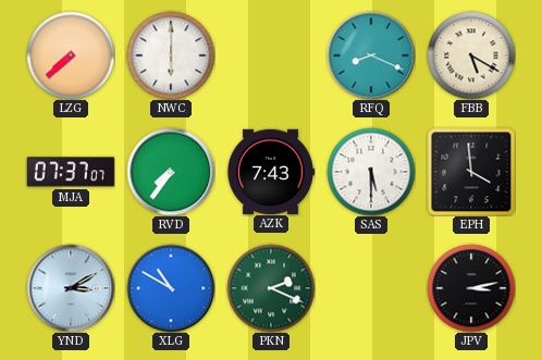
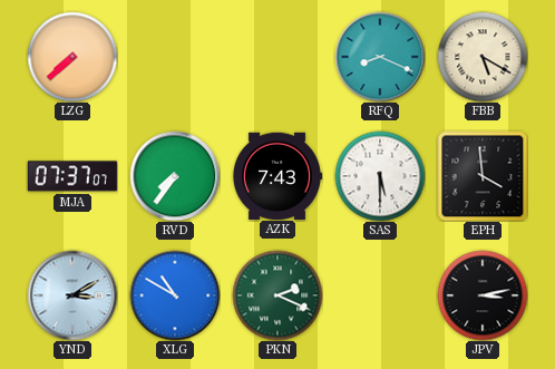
NWC: 6:00 -> none (171, 55)
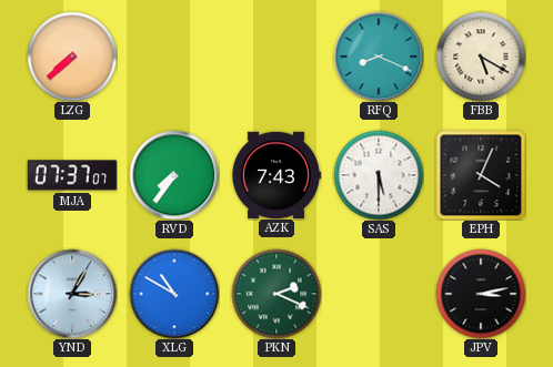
EPH: 3:59 -> 4:04 (481, 175)
YND: 3:10 -> 3:05 (72, 294)
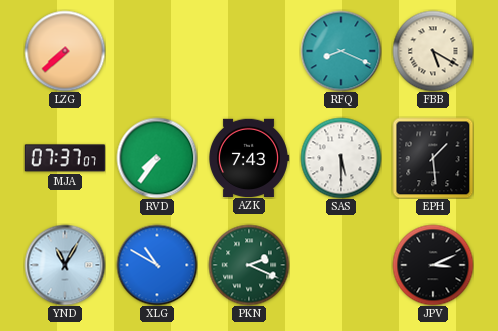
EPH: 4:04 -> 1:29 (433, 158)
YND: 3:05 -> 11:05 (65, 265)
JPV: 3:13 -> 3:11 (433, 265)
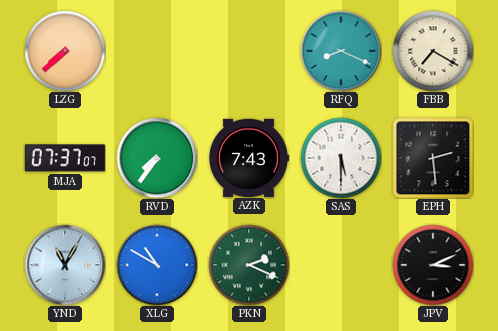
FBB: 5:20 -> 7:20 (433, 51)
EPH: 1:29 -> 2:29 (433, 158)
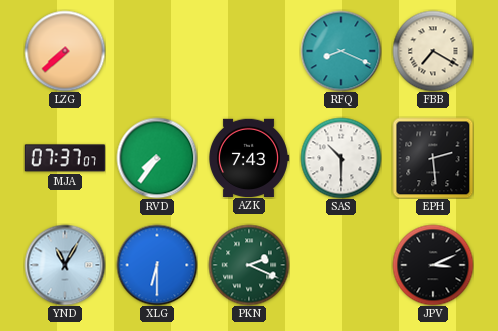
SAS: 5:30 -> 10:30 (341, 158)
XLG: 10:50 -> 6:30 (157, 265)
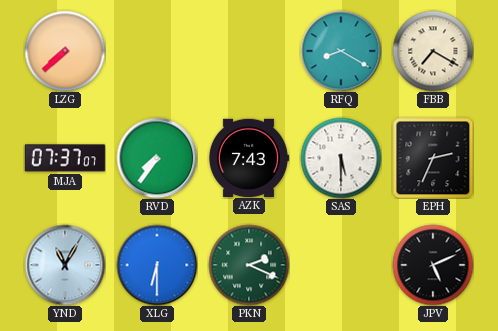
RFQ: 8:19 -> 8:20 (341, 51)
SAS: 10:30 -> 5:30 (341, 158)
EPH: 2:29 -> 2:34 (433, 158)
JPV: 3:11 -> 5:11 (433, 265)
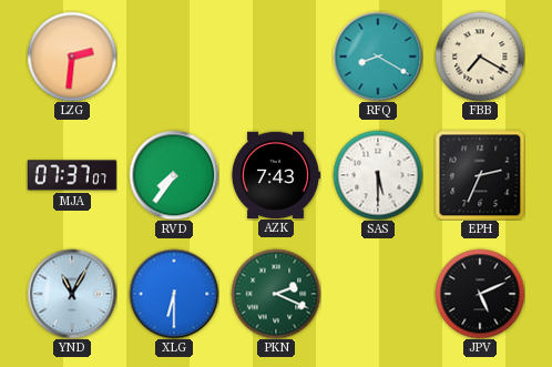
LZG: 7:38 -> 2:31 (72, 57)
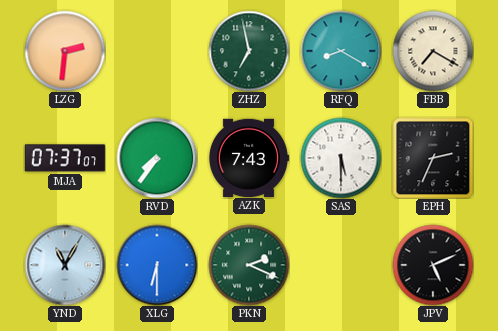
ZHZ: none -> 6:58 (249, 51)
